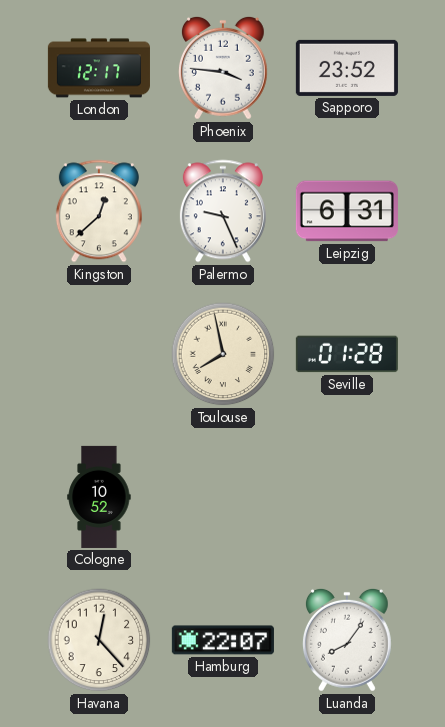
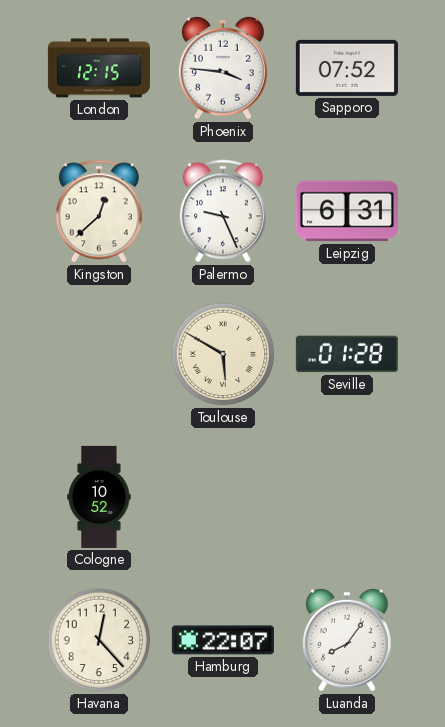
London: 12:17 -> 12:15 (99, 68)
Sapporo: 23:52 -> 07:52 (347, 68)
Toulouse: 7:58 -> 5:50 (223, 354)
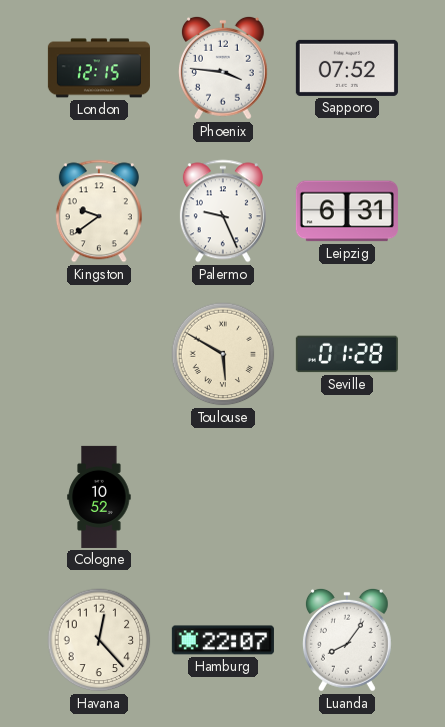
Kingston: 12:38 -> 9:39 (99, 211)
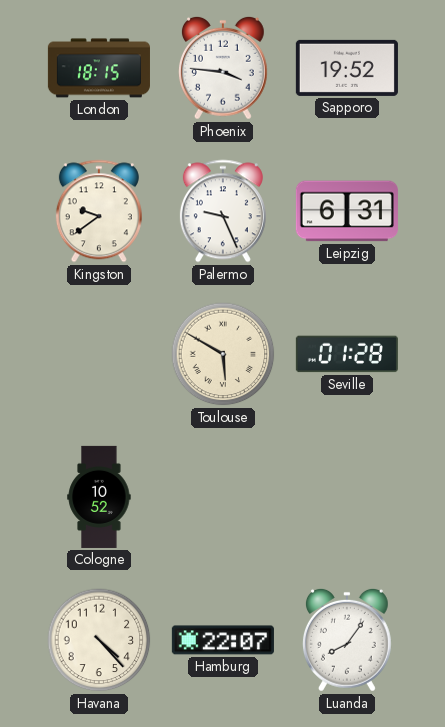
London: 12:15 -> 18:15 (99, 68)
Sapporo: 07:52 -> 19:52 (347, 68)
Havana: 12:23 -> 4:23 (99, 640)
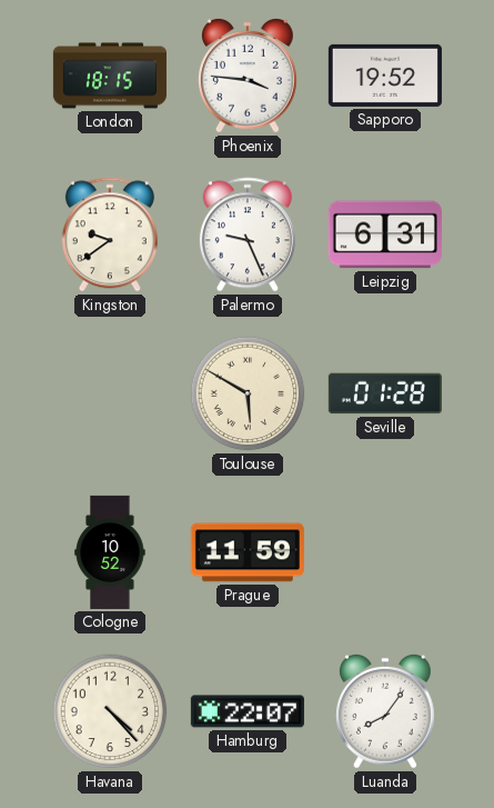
Prague: none -> 11:59 (248, 552)
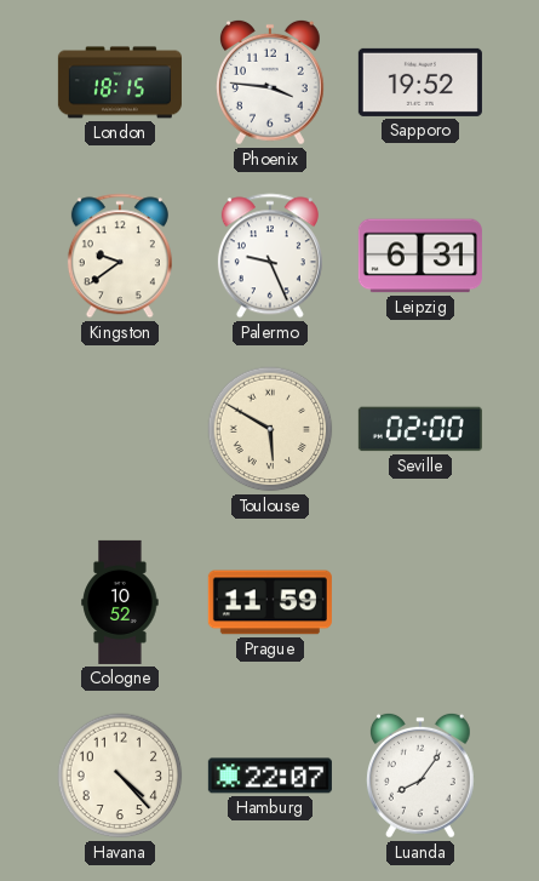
Seville: 01:28 -> 02:00 (420, 429)
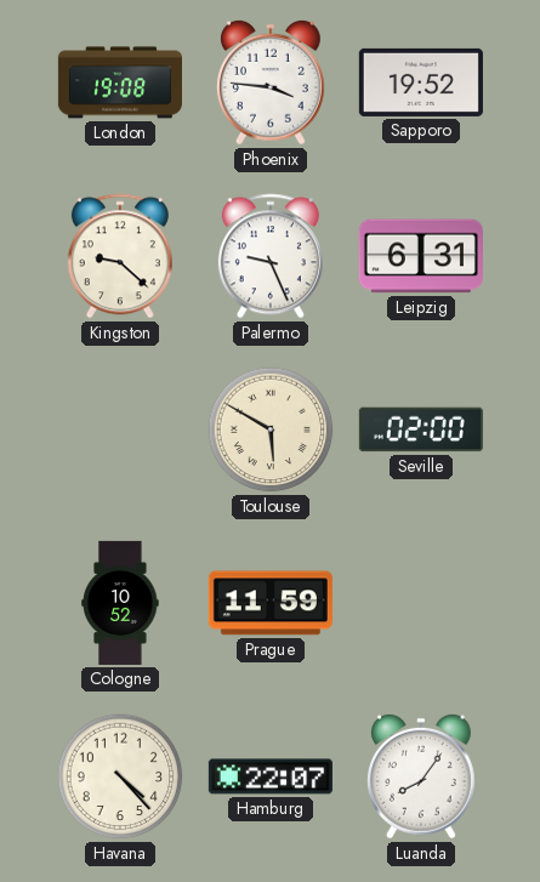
London: 18:15 -> 19:08 (120, 82)
Kingston: 9:39 -> 9:22 (120, 256)
